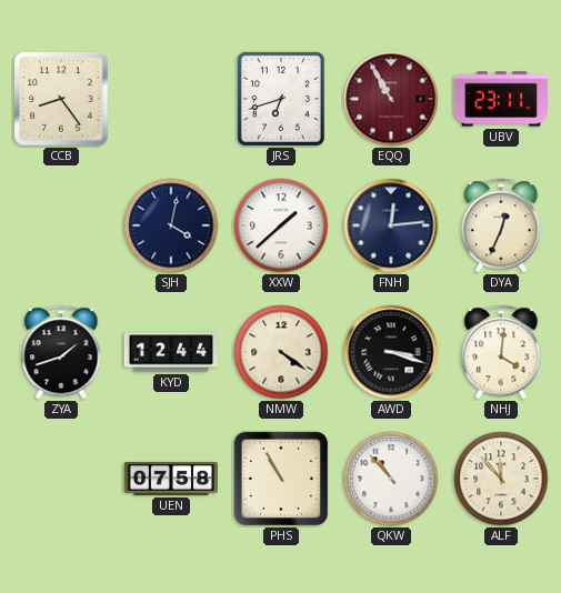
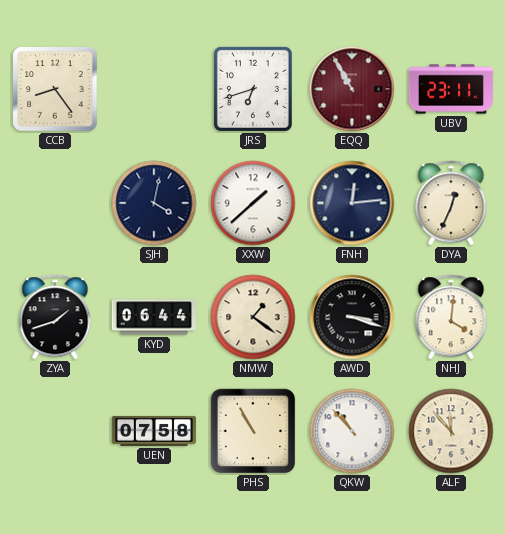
KYD: 12:44 -> 06:44 (154, 317)
NMW: 4:21 -> 1:21 (253, 317)
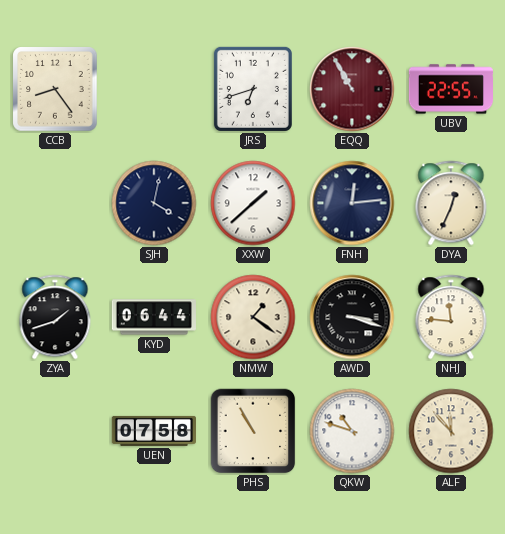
UBV: 23:11 -> 22:55 (450, 89)
NHJ: 4:01 -> 11:46 (451, 317)
QKW: 10:53 -> 10:48 (352, 431)
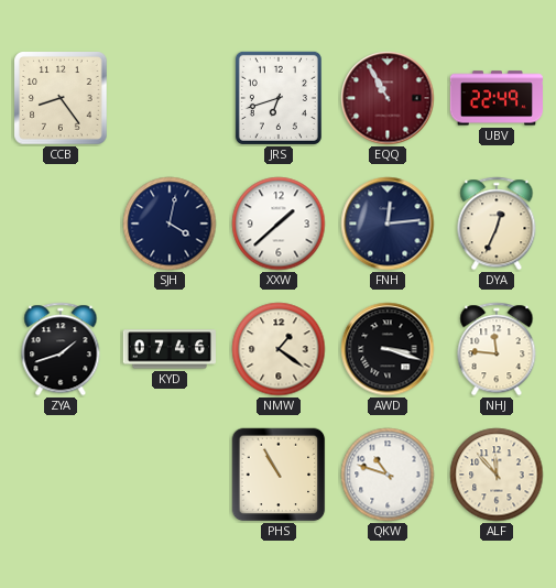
UBV: 22:55 -> 22:49 (495, 98)
KYD: 06:44 -> 07:46 (170, 349)
UEN: 07:58 -> none (153, 431)
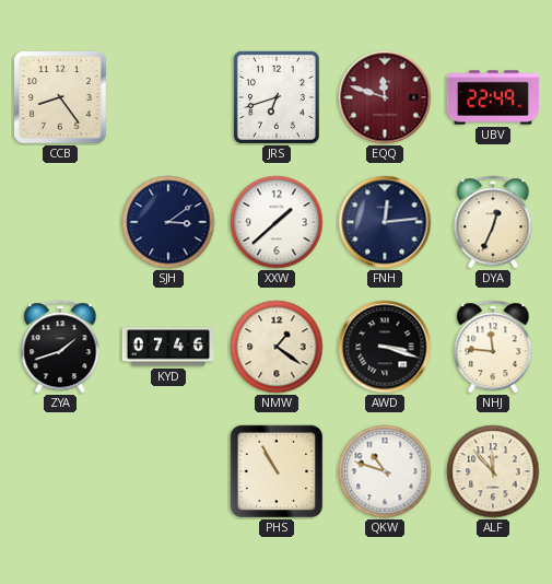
EQQ: 10:55 -> 11:48 (385, 97)
SJH: 4:02 -> 3:09 (168, 222)
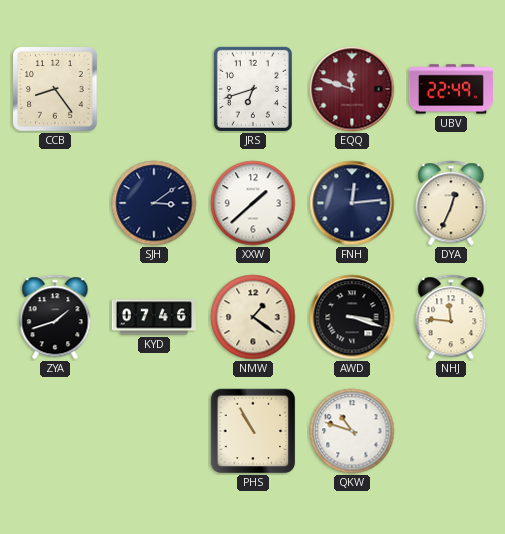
ALF: 11:53 -> none (493, 471)
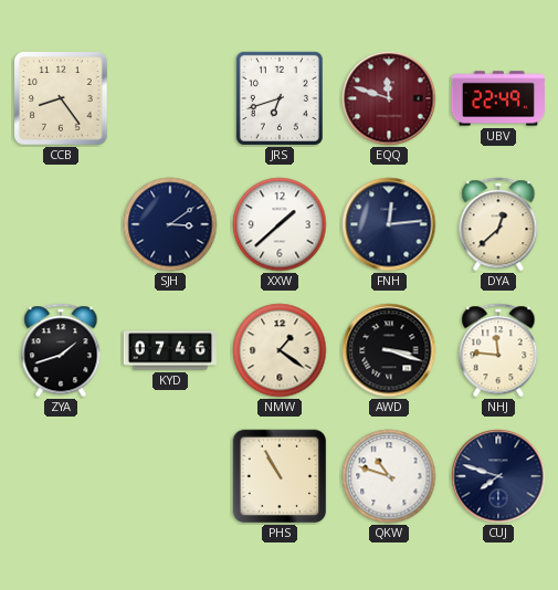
DYA: 12:34 -> 12:38 (498, 224)
CUJ: none -> 7:48 (498, 476)
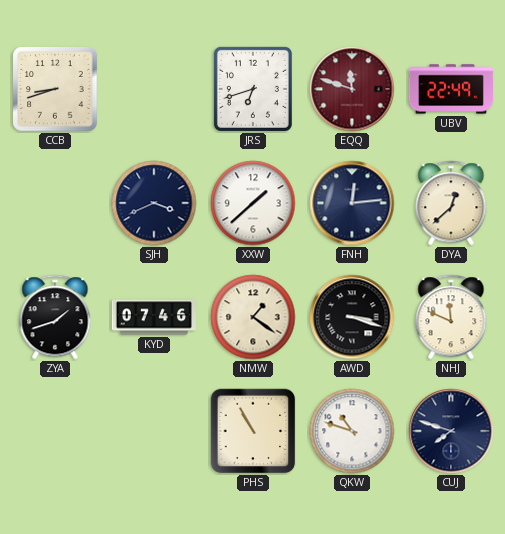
CCB: 8:24 -> 8:42 (55, 89)
SJH: 3:09 -> 3:41 (154, 203)
NHJ: 11:46 -> 11:49 (451, 317)
